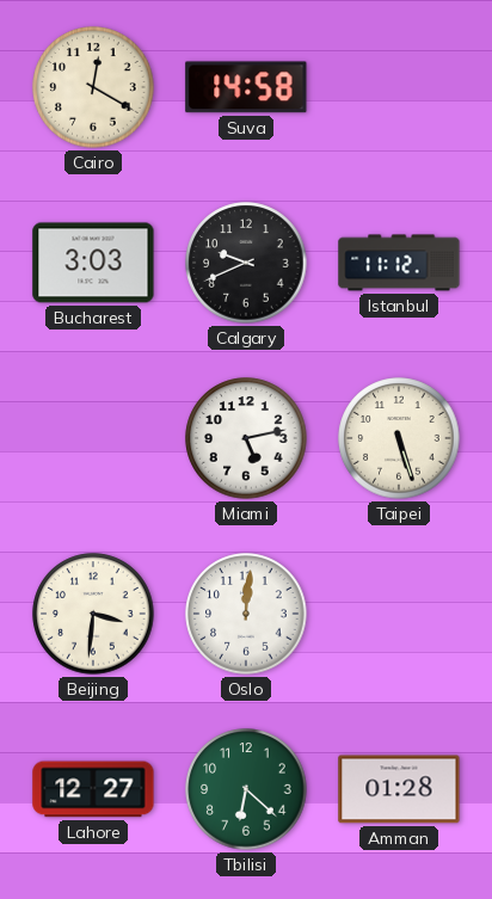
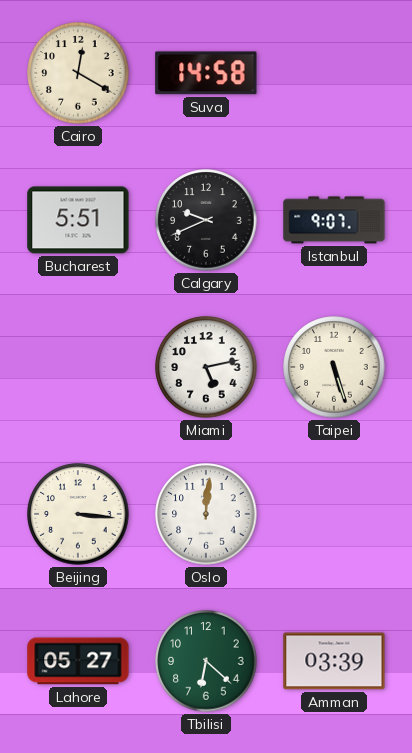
Bucharest: 3:03 -> 5:51 (78, 220)
Istanbul: 11:12 -> 9:07 (334, 220)
Beijing: 3:31 -> 3:16 (78, 514)
Lahore: 12:27 -> 05:27 (78, 661)
Amman: 01:28 -> 03:39 (334, 661)
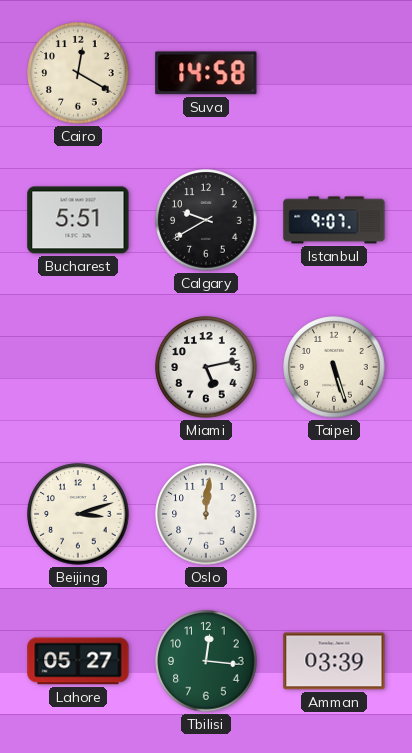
Calgary: 9:41 -> 9:40 (206, 220)
Beijing: 3:16 -> 3:12 (78, 514)
Tbilisi: 6:22 -> 12:16 (206, 661)
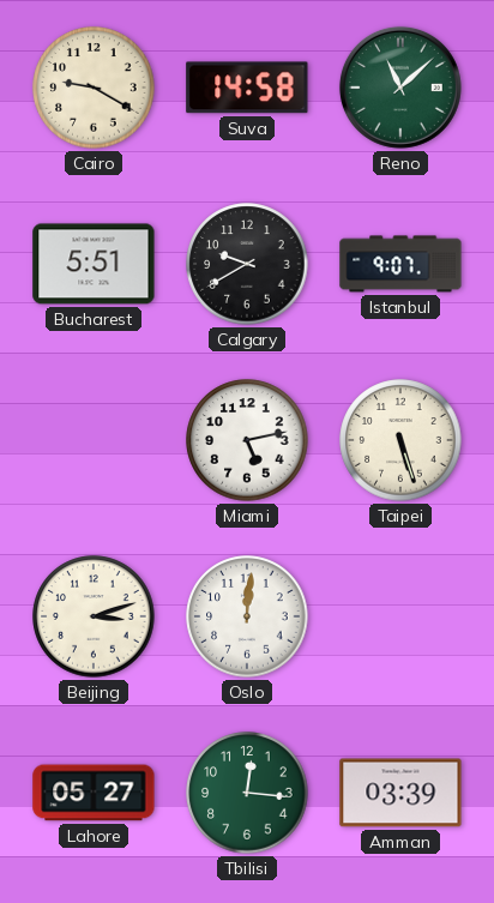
Cairo: 12:20 -> 9:20 (94, 88)
Reno: none -> 11:08 (400, 88)
